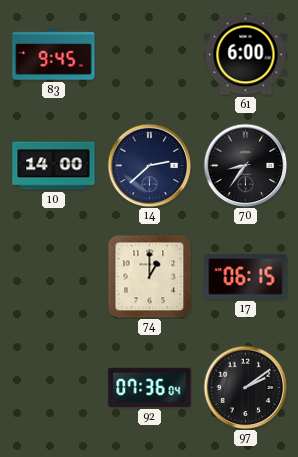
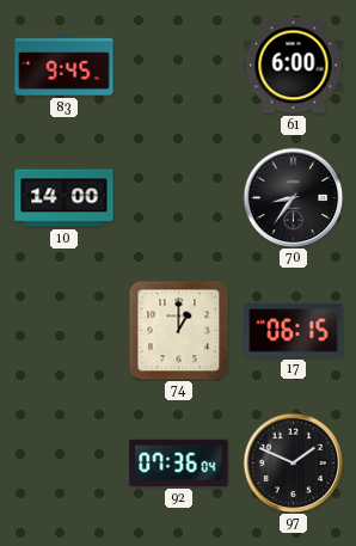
14: 2:38 -> none (149, 165)
97: 2:09 -> 1:49 (293, 462)
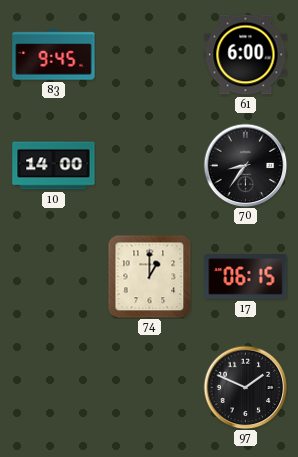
92: 07:36 -> none (179, 462)
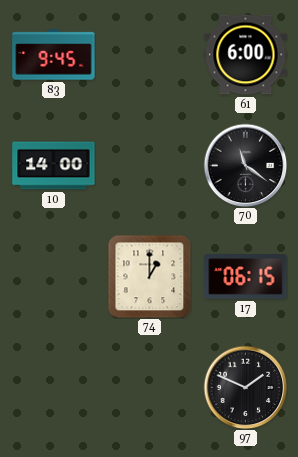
70: 8:36 -> 11:21 (245, 165)
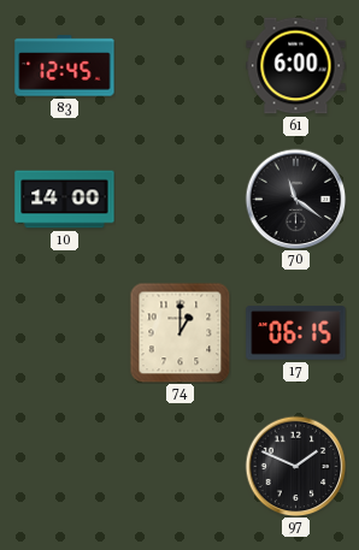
83: 9:45 -> 12:45 (65, 66)
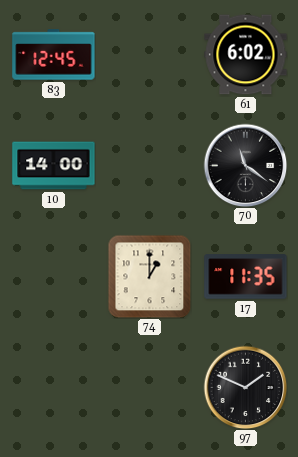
61: 6:00 -> 6:02 (246, 55)
17: 06:15 -> 11:35 (246, 277)
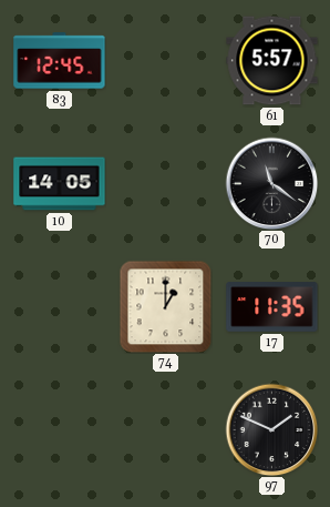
61: 6:02 -> 5:57 (272, 61)
10: 14:00 -> 14:05 (60, 184)
